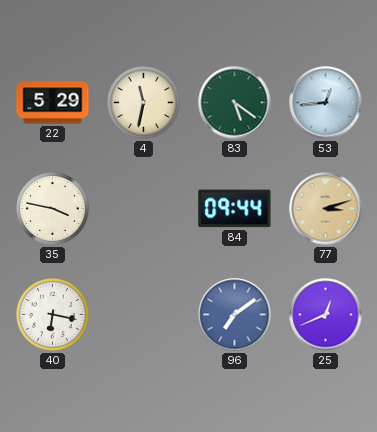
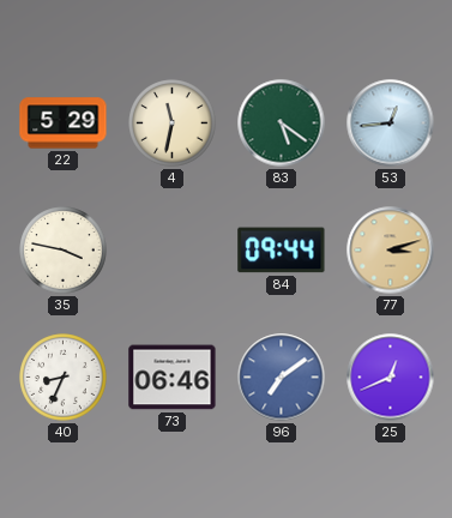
40: 6:17 -> 8:34 (64, 378)
73: none -> 06:46 (173, 378)
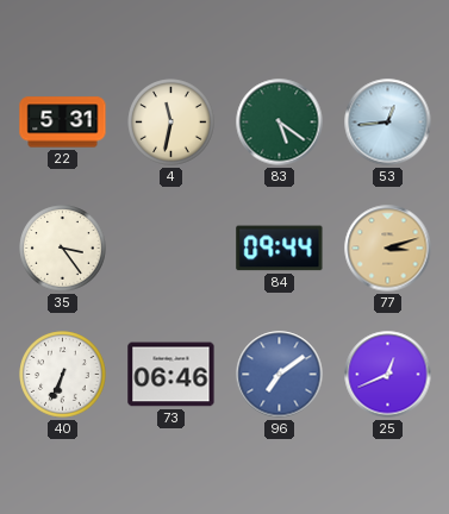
22: 5:29 -> 5:31 (63, 123)
35: 3:47 -> 3:24 (63, 249)
40: 8:34 -> 6:34 (63, 375)
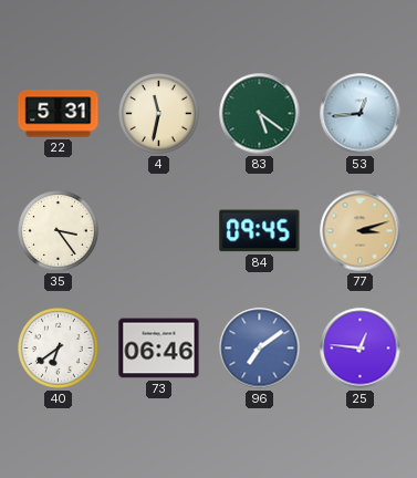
84: 09:44 -> 09:45 (260, 231)
40: 6:34 -> 6:39 (59, 349)
25: 12:41 -> 12:46 (361, 349)
